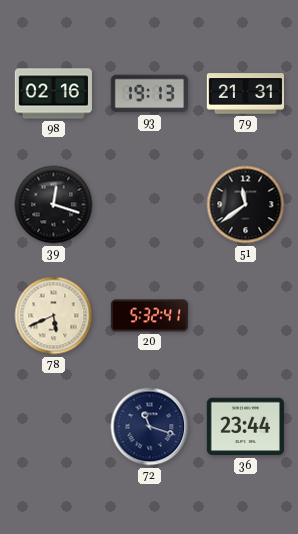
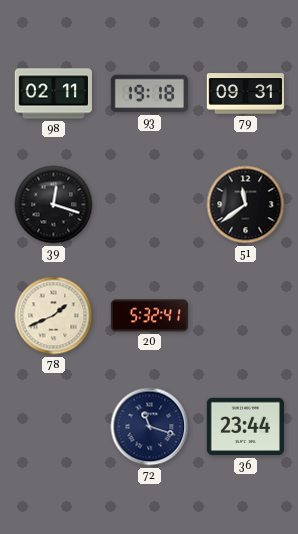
98: 02:16 -> 02:11 (53, 94)
93: 19:13 -> 19:18 (149, 94)
79: 21:31 -> 09:31 (245, 94)
78: 5:41 -> 1:41 (54, 316)
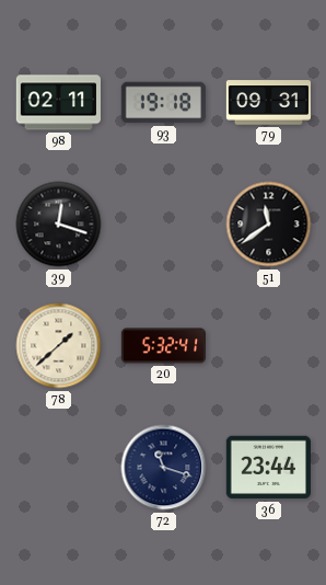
78: 1:41 -> 1:38 (59, 346)
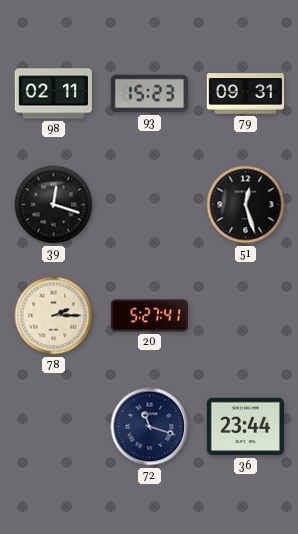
93: 19:18 -> 15:23 (149, 94)
51: 11:39 -> 12:27 (246, 205)
78: 1:38 -> 2:15 (54, 316)
20: 5:32 -> 5:27 (149, 316)
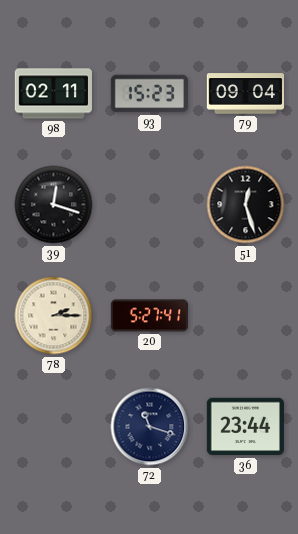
79: 09:31 -> 09:04 (245, 94)
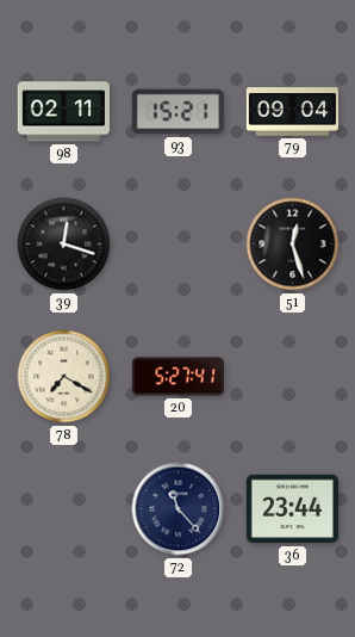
93: 15:23 -> 15:21 (177, 112)
78: 2:15 -> 7:20 (64, 377)
72: 11:18 -> 11:23 (179, 509)
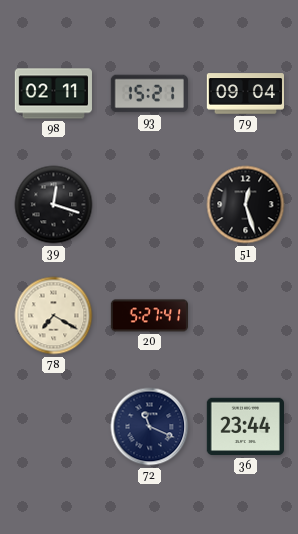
72: 11:23 -> 11:19 (150, 427)
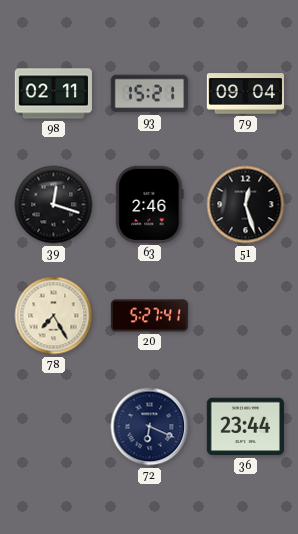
63: none -> 2:46 (150, 204)
78: 7:20 -> 7:25 (54, 316)
72: 11:19 -> 6:19 (150, 427)
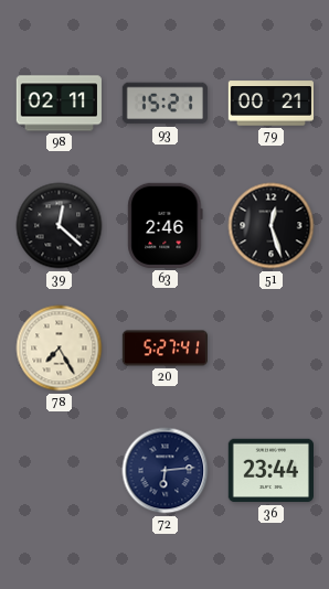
79: 09:04 -> 00:21 (270, 104)
39: 12:18 -> 12:22 (60, 226)
72: 6:19 -> 6:14 (166, 471)
